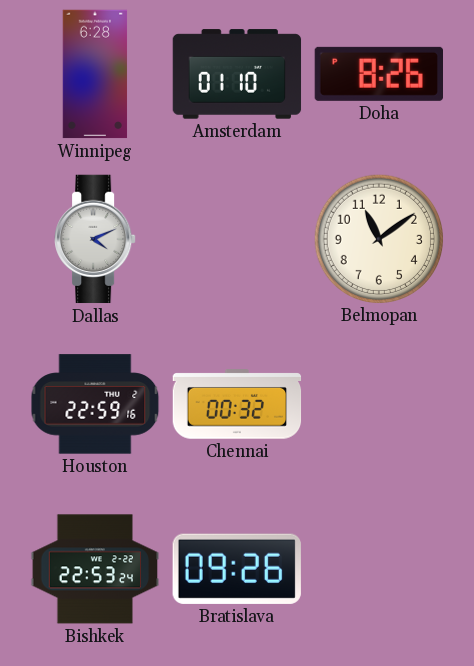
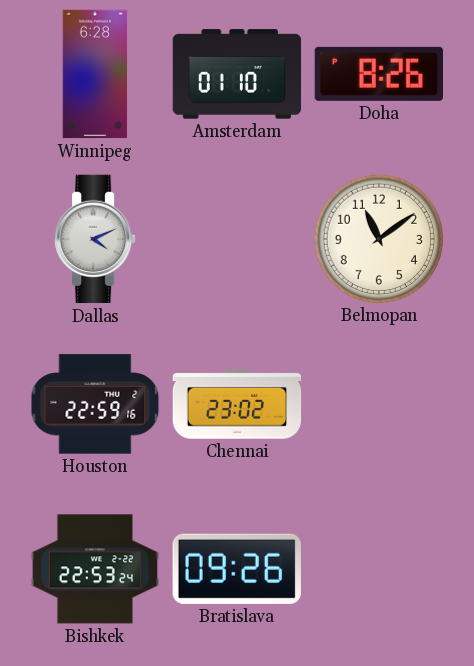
Chennai: 00:32 -> 23:02 (237, 404)
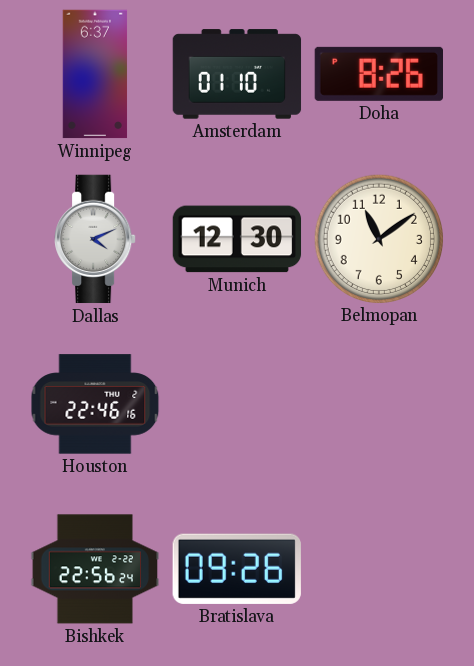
Winnipeg: 6:28 -> 6:37 (95, 74)
Munich: none -> 12:30 (237, 239)
Houston: 22:59 -> 22:46 (95, 404)
Chennai: 23:02 -> none (237, 404)
Bishkek: 22:53 -> 22:56 (95, 569)
